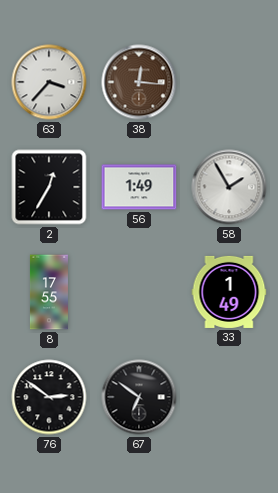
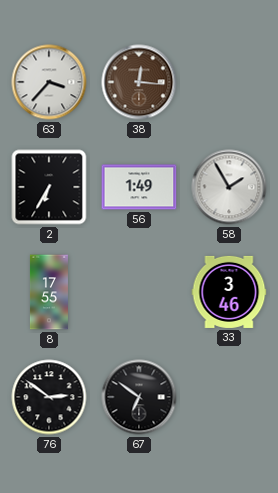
2: 12:35 -> 6:35 (49, 187)
33: 1:49 -> 3:46 (229, 292)
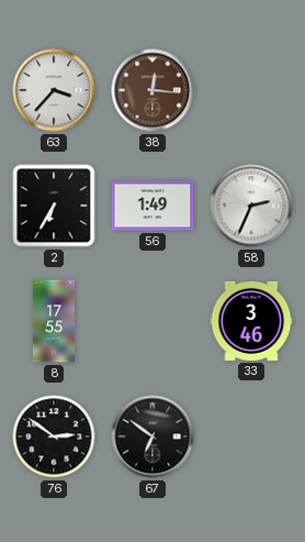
58: 1:55 -> 2:34 (251, 206)
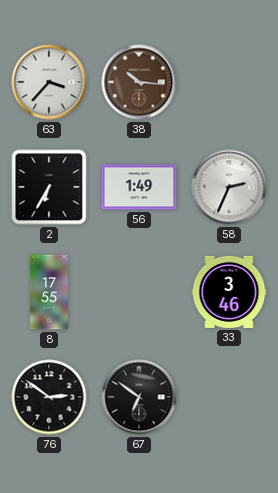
38: 12:16 -> 10:16 (139, 82)
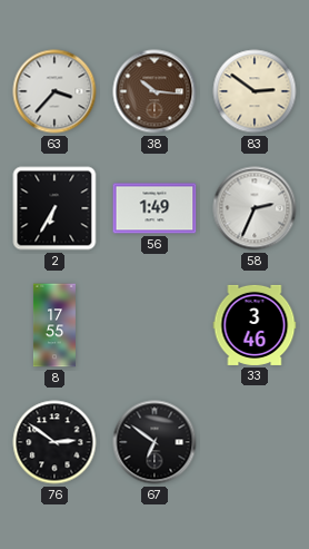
83: none -> 2:51 (255, 91)
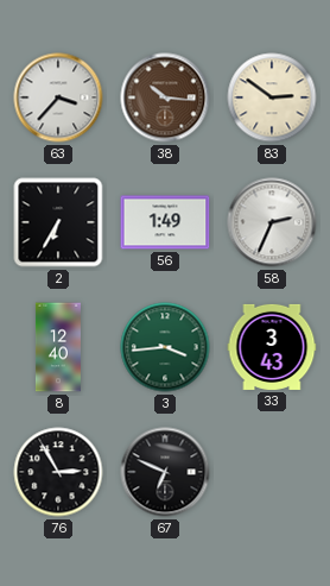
8: 17:55 -> 12:40 (58, 347)
3: none -> 3:44 (165, 347)
33: 3:46 -> 3:43 (272, 347)
76: 2:51 -> 2:55 (58, 472)
67: 6:51 -> 6:49 (165, 472)
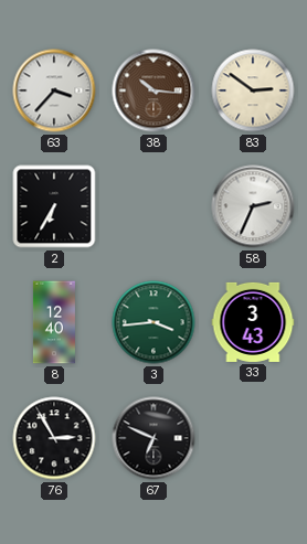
56: 1:49 -> none (165, 222)
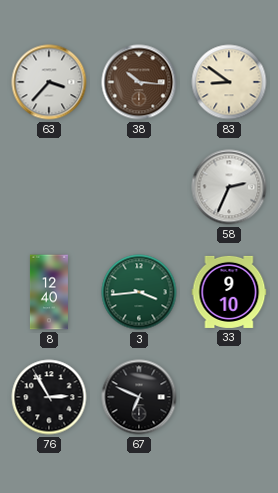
83: 2:51 -> 8:51 (229, 82)
2: 6:35 -> none (54, 206)
33: 3:43 -> 9:10 (229, 292)
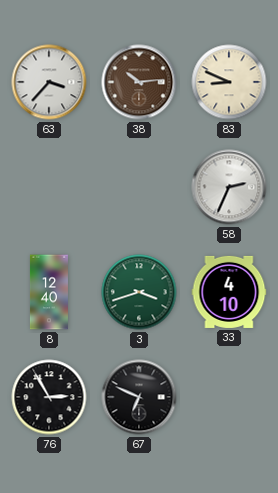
38: 10:16 -> 10:14 (139, 82)
83: 8:51 -> 8:49 (229, 82)
3: 3:44 -> 3:42 (139, 292)
33: 9:10 -> 4:10 (229, 292)
